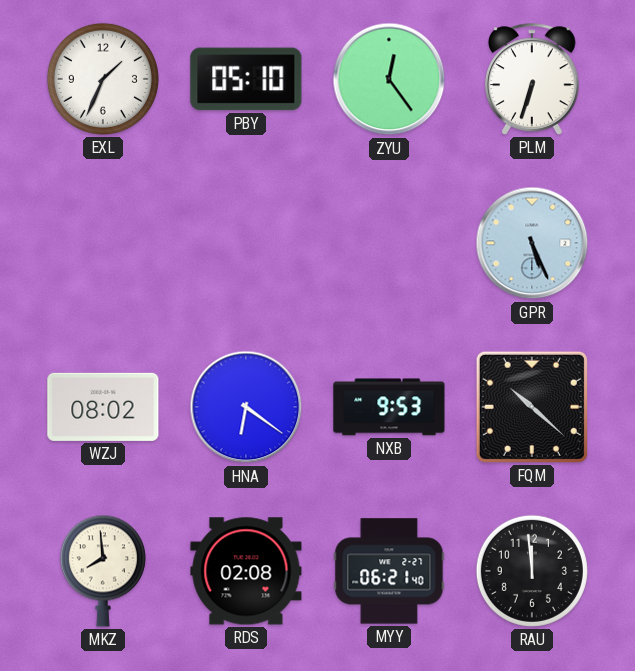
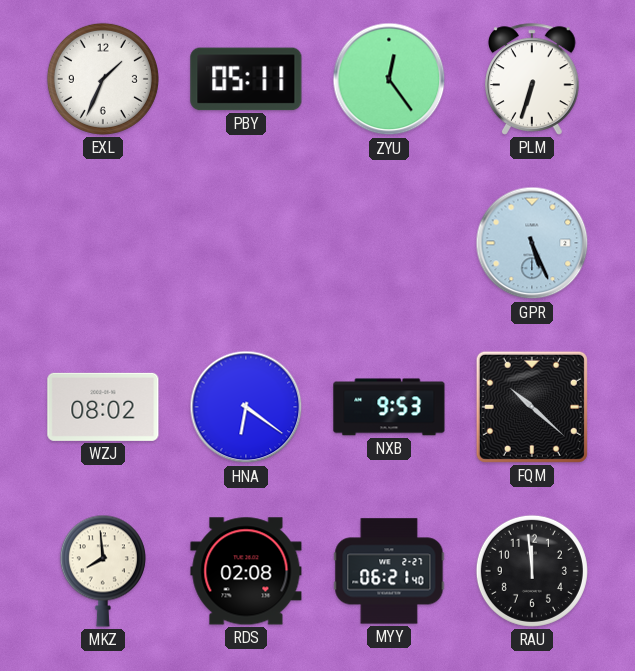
PBY: 05:10 -> 05:11 (246, 79)
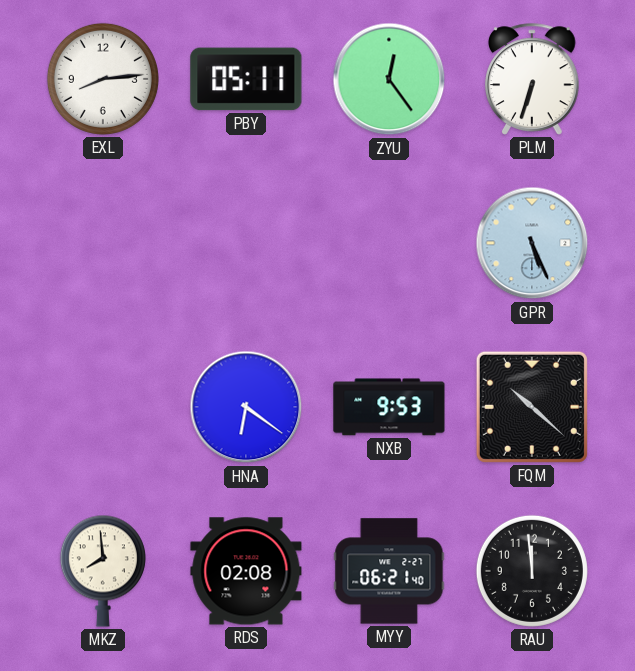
EXL: 1:34 -> 8:14 (103, 79)
WZJ: 08:02 -> none (103, 407)
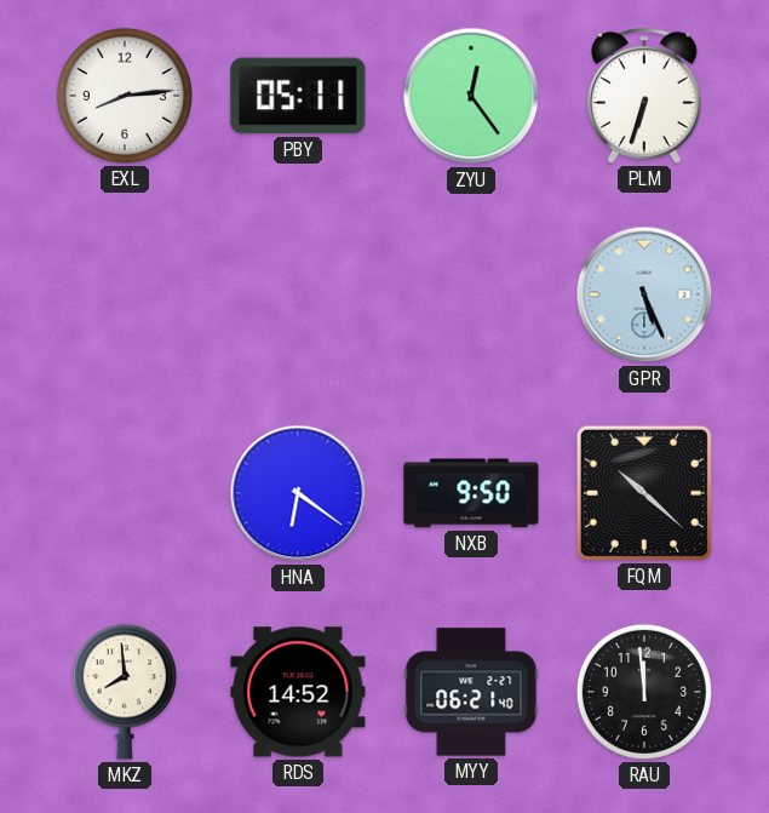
NXB: 9:53 -> 9:50 (471, 493)
RDS: 02:08 -> 14:52 (298, 692)
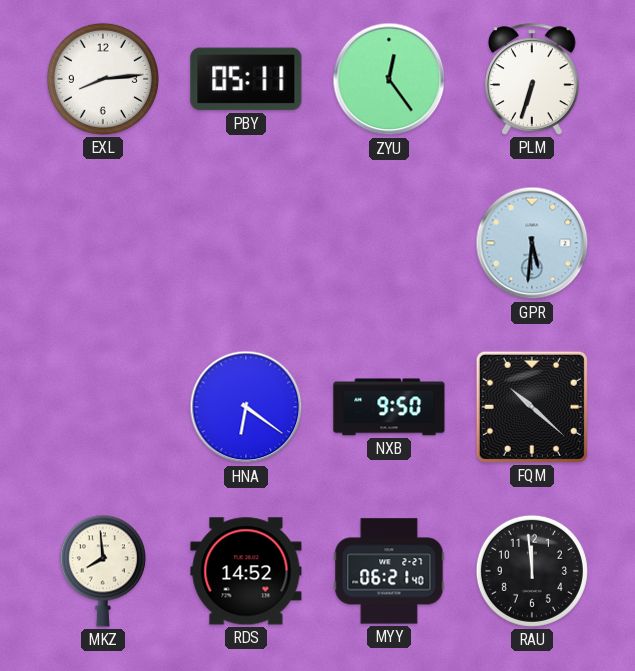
GPR: 5:26 -> 5:31 (532, 243)
